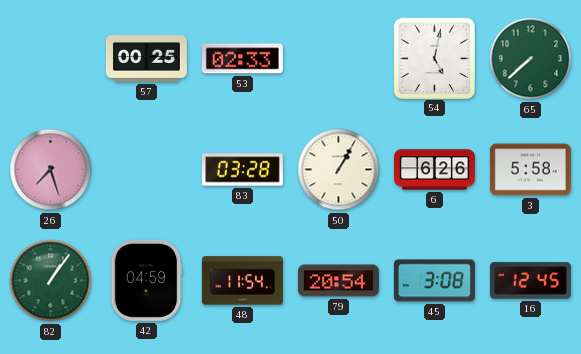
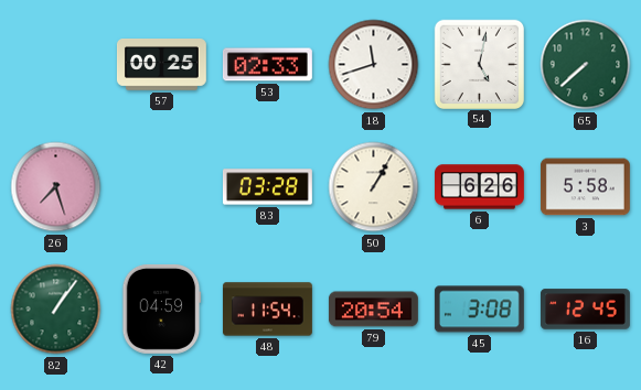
18: none -> 11:42 (374, 65)
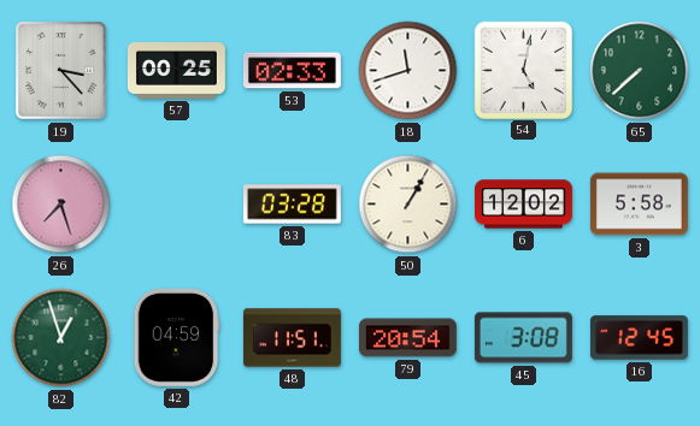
19: none -> 3:23 (61, 71)
6: 6:26 -> 12:02 (524, 205)
82: 1:06 -> 12:57 (61, 338)
48: 11:54 -> 11:51 (292, 338)
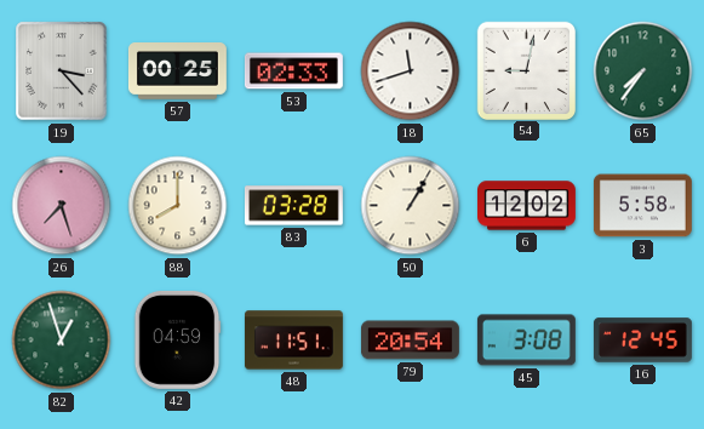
54: 5:02 -> 9:02 (526, 70)
65: 7:38 -> 7:36 (643, 71)
88: none -> 8:00 (178, 206)
